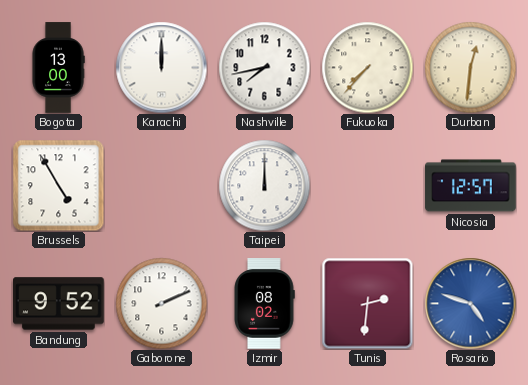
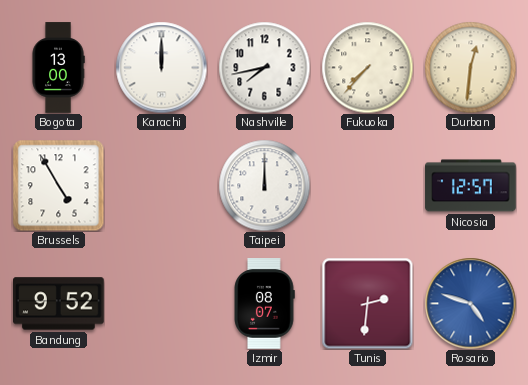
Gaborone: 2:11 -> none (161, 303)
Izmir: 08:02 -> 08:07 (264, 304)
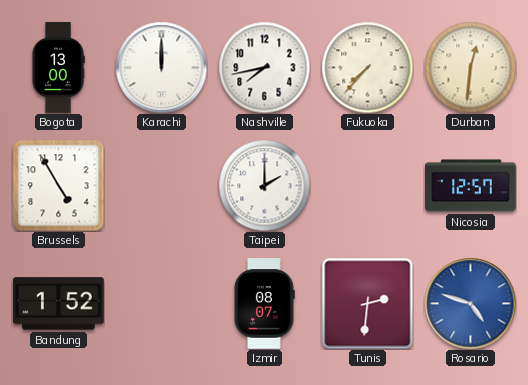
Taipei: 12:00 -> 2:00 (264, 185)
Bandung: 9:52 -> 1:52 (59, 304)
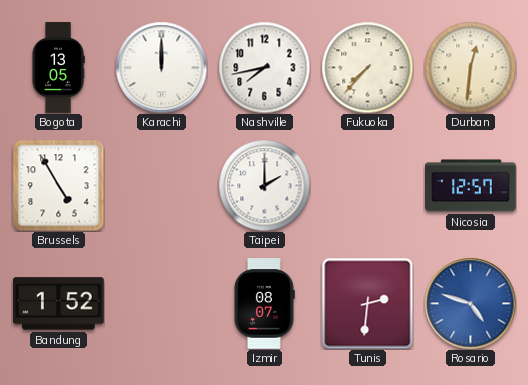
Bogota: 13:00 -> 13:05 (58, 68)
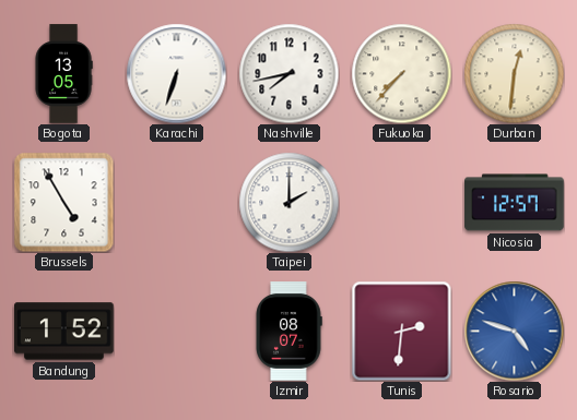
Karachi: 12:00 -> 6:33 (176, 73)
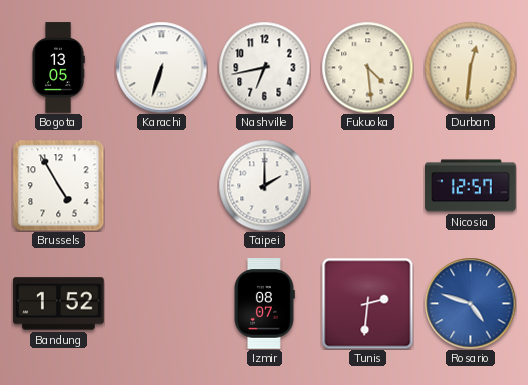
Nashville: 7:43 -> 6:43 (264, 67)
Fukuoka: 7:37 -> 4:29 (367, 67)
